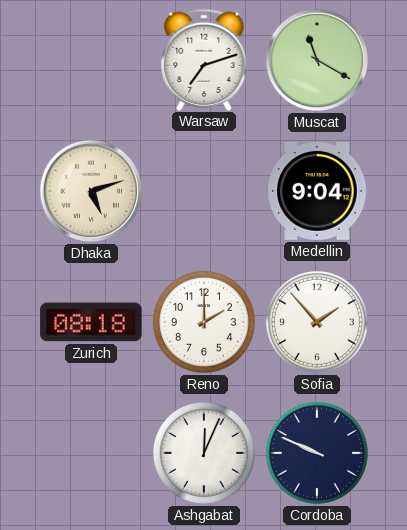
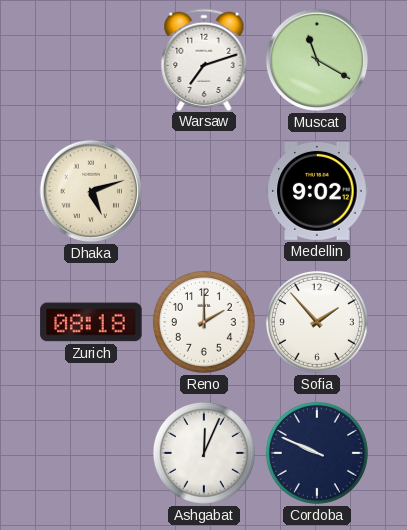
Medellin: 9:04 -> 9:02 (317, 191)
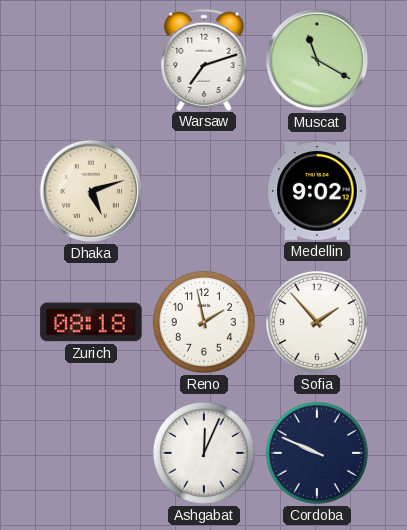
Reno: 2:00 -> 1:58 (204, 322)
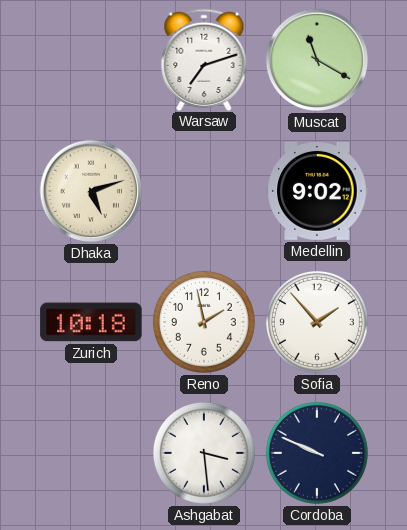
Zurich: 08:18 -> 10:18 (91, 322)
Ashgabat: 12:04 -> 3:29 (204, 453)
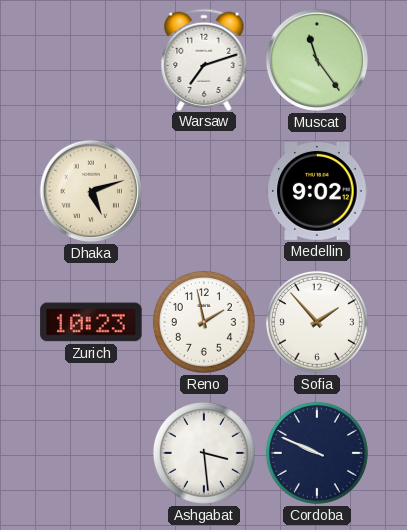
Muscat: 11:20 -> 11:24 (317, 60)
Zurich: 10:18 -> 10:23 (91, 322)
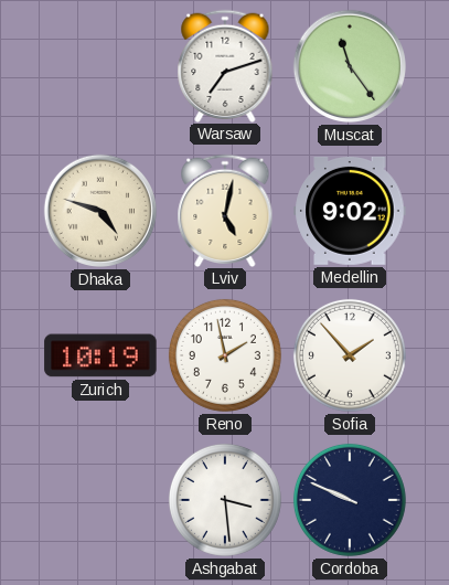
Dhaka: 5:12 -> 4:48 (100, 211)
Lviv: none -> 5:02 (225, 210)
Zurich: 10:23 -> 10:19 (100, 355)
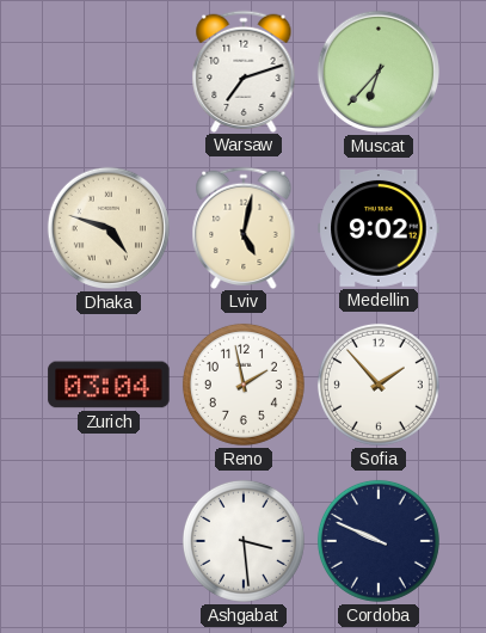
Muscat: 11:24 -> 6:37 (379, 72)
Zurich: 10:19 -> 03:04 (109, 385)
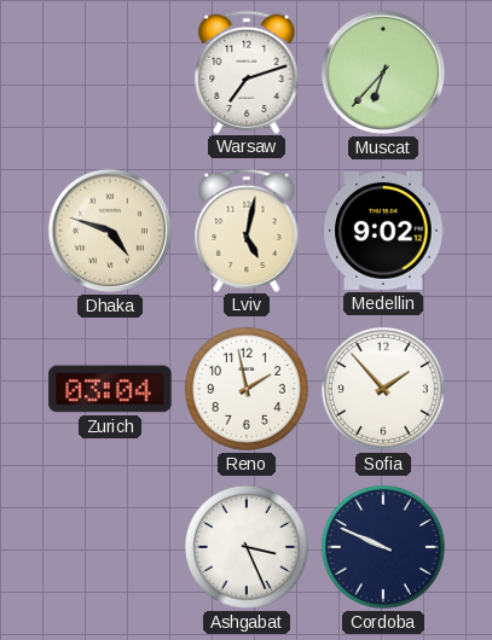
Ashgabat: 3:29 -> 3:26 (247, 547)
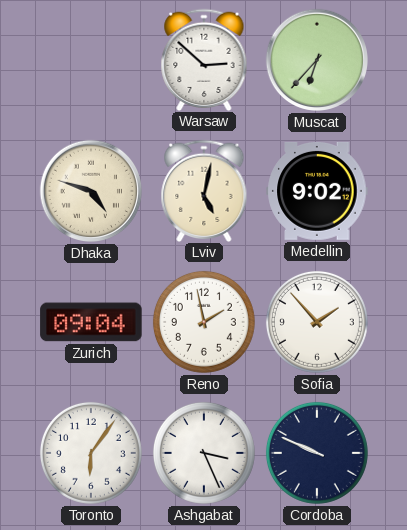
Warsaw: 7:12 -> 2:52 (204, 59)
Zurich: 03:04 -> 09:04 (91, 322)
Toronto: none -> 6:06 (91, 453)
